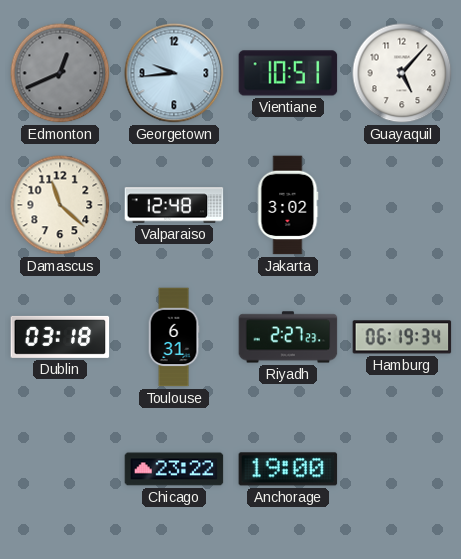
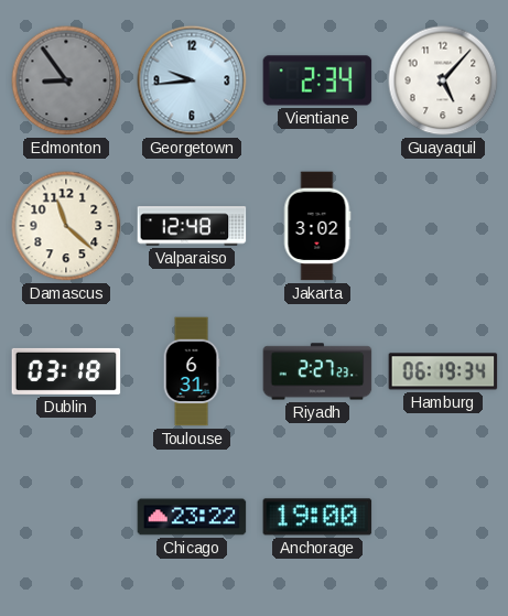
Edmonton: 12:41 -> 8:54 (66, 80)
Vientiane: 10:51 -> 2:34 (317, 80)
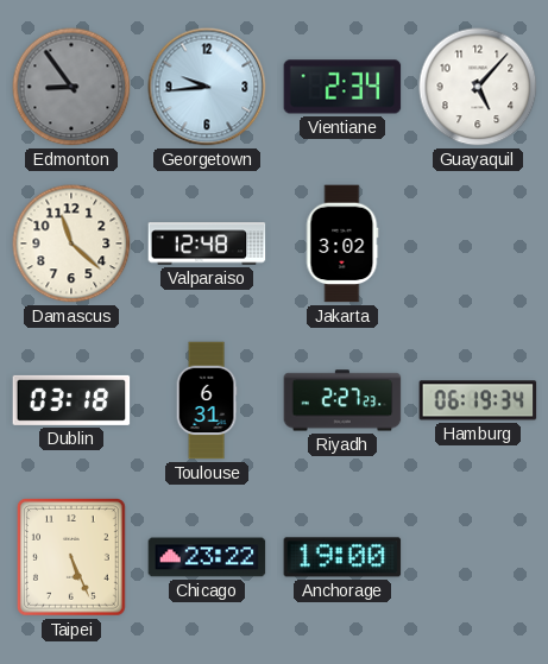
Taipei: none -> 5:26 (71, 558)
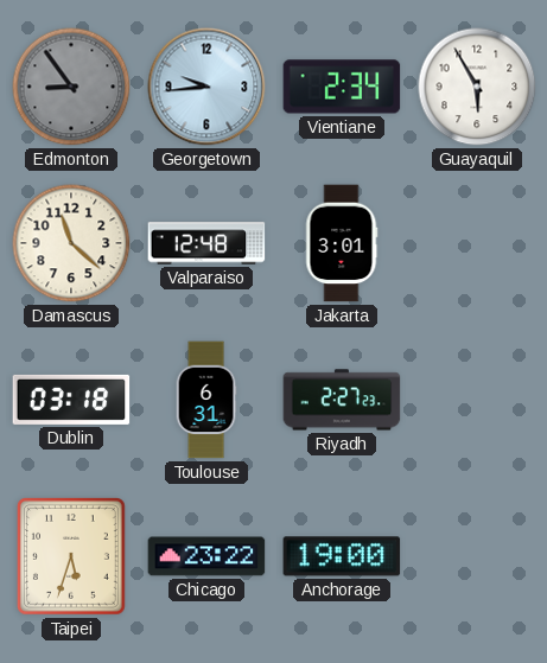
Guayaquil: 5:07 -> 5:55 (477, 87)
Jakarta: 3:02 -> 3:01 (342, 243)
Hamburg: 06:19 -> none (478, 400)
Taipei: 5:26 -> 5:33 (71, 557)
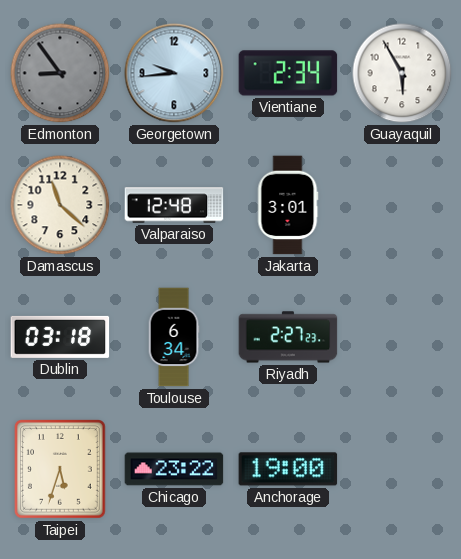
Toulouse: 6:31 -> 6:34 (174, 337)
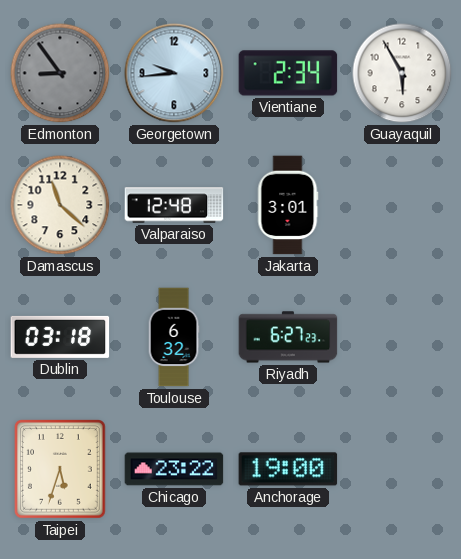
Toulouse: 6:34 -> 6:32 (174, 337)
Riyadh: 2:27 -> 6:27 (288, 337)
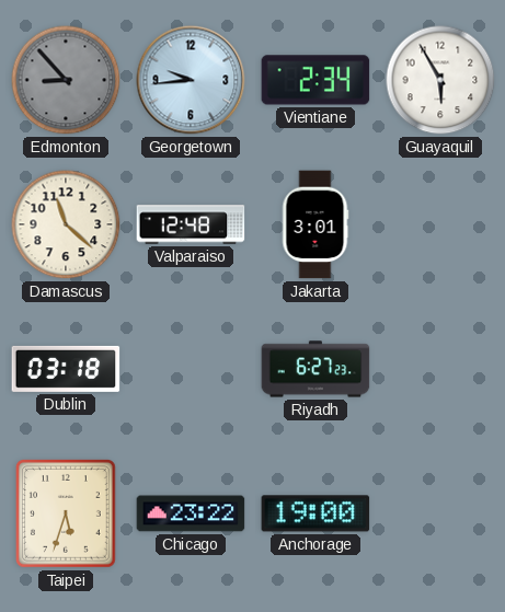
Edmonton: 8:54 -> 8:53 (66, 80)
Toulouse: 6:32 -> none (174, 337)
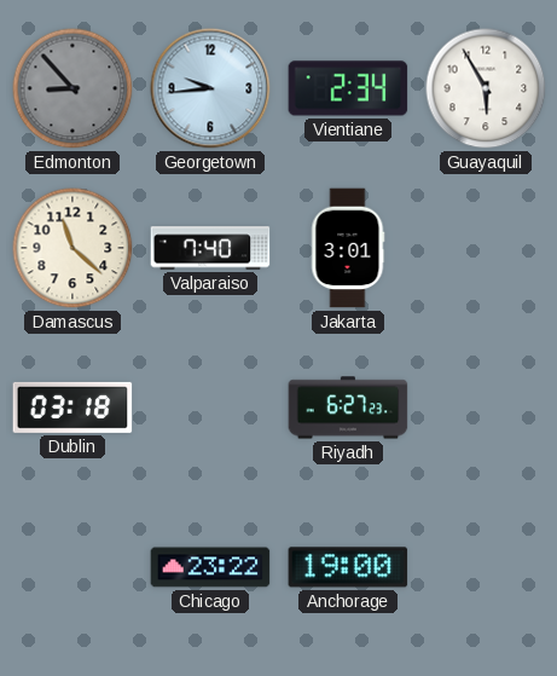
Valparaiso: 12:48 -> 7:40 (210, 248)
Taipei: 5:33 -> none (66, 515)
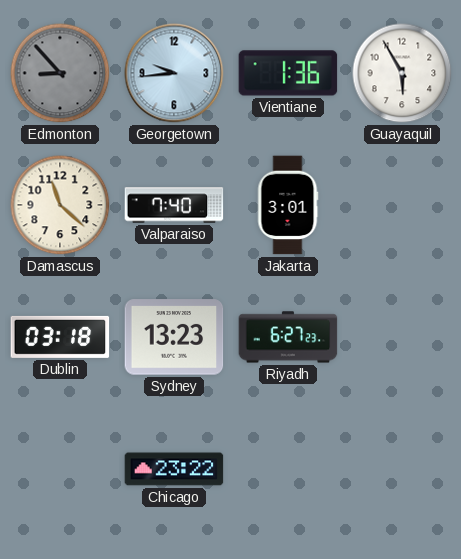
Vientiane: 2:34 -> 1:36 (288, 73)
Sydney: none -> 13:23 (174, 337)
Anchorage: 19:00 -> none (348, 567)
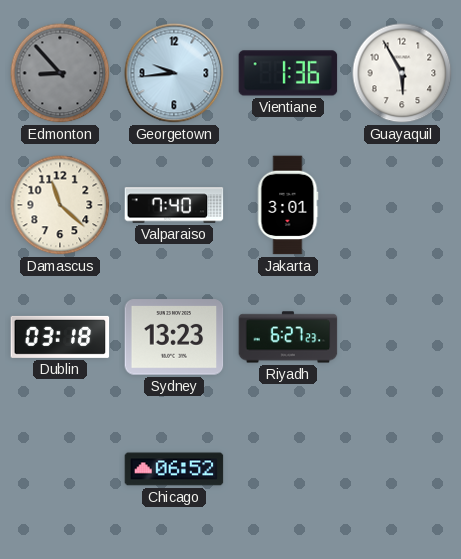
Chicago: 23:22 -> 06:52 (174, 469)
